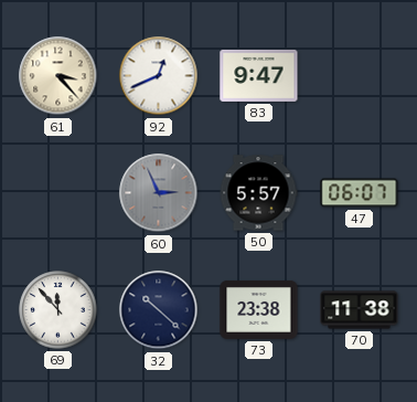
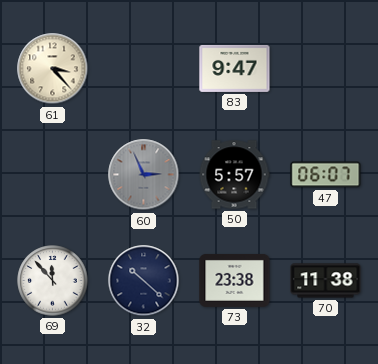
92: 12:41 -> none (159, 76)
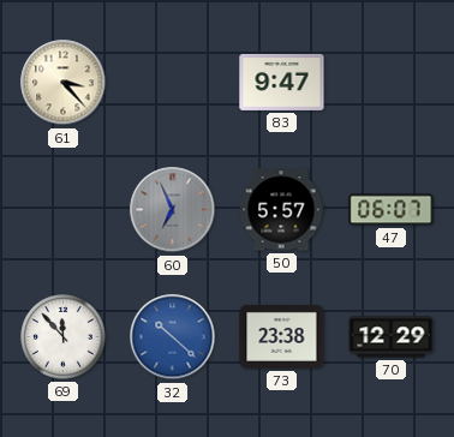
60: 2:56 -> 6:56 (173, 210)
32 dial: navy -> blue (173, 337)
70: 11:38 -> 12:29 (392, 337)
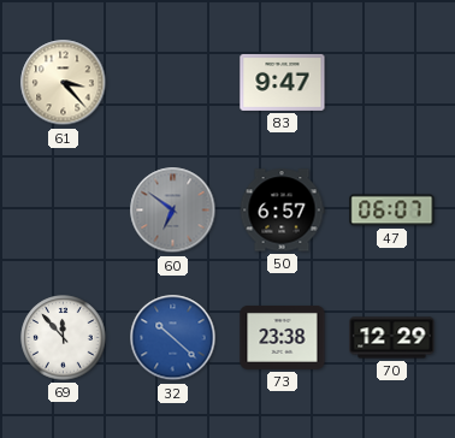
60: 6:56 -> 6:51 (173, 211)
50: 5:57 -> 6:57 (282, 211)
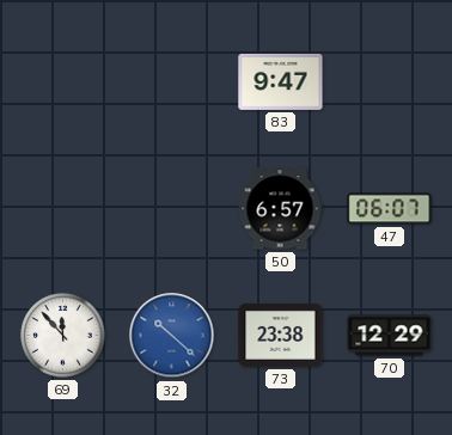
61: 3:23 -> none (64, 83)
60: 6:51 -> none (173, 211)
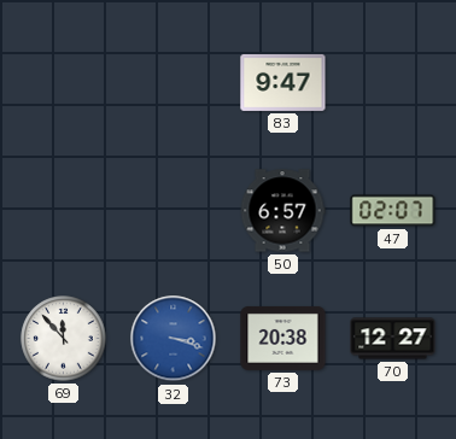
47: 06:07 -> 02:07 (393, 211)
32: 10:22 -> 3:18 (174, 339)
73: 23:38 -> 20:38 (283, 338)
70: 12:29 -> 12:27 (393, 339)
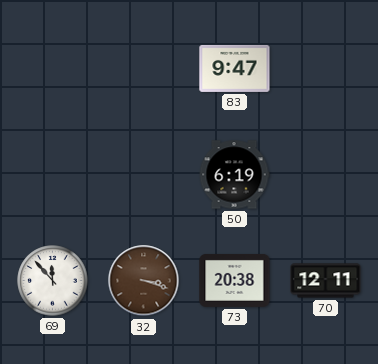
50: 6:57 -> 6:19 (234, 175)
47: 02:07 -> none (393, 211)
32 dial: blue -> brown (144, 281)
70: 12:27 -> 12:11 (326, 281)
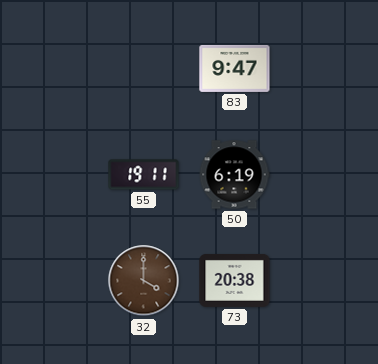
55: none -> 19:11 (144, 175)
69: 11:53 -> none (53, 281)
32: 3:18 -> 4:00 (144, 281)
70: 12:11 -> none (326, 281)
